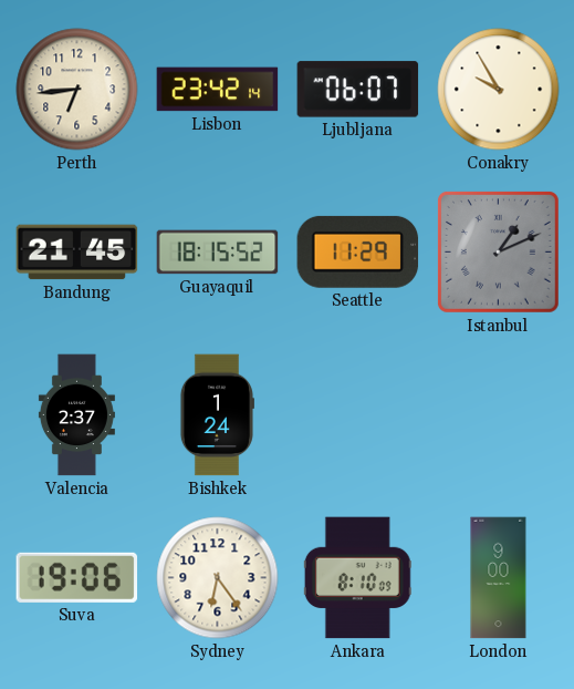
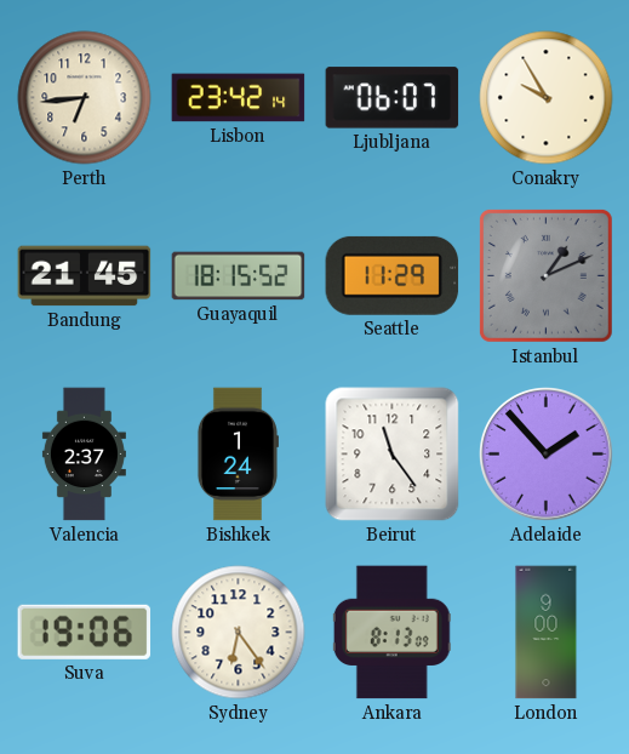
Beirut: none -> 11:24 (393, 455)
Adelaide: none -> 1:53 (547, 455)
Ankara: 8:10 -> 8:13 (391, 633)
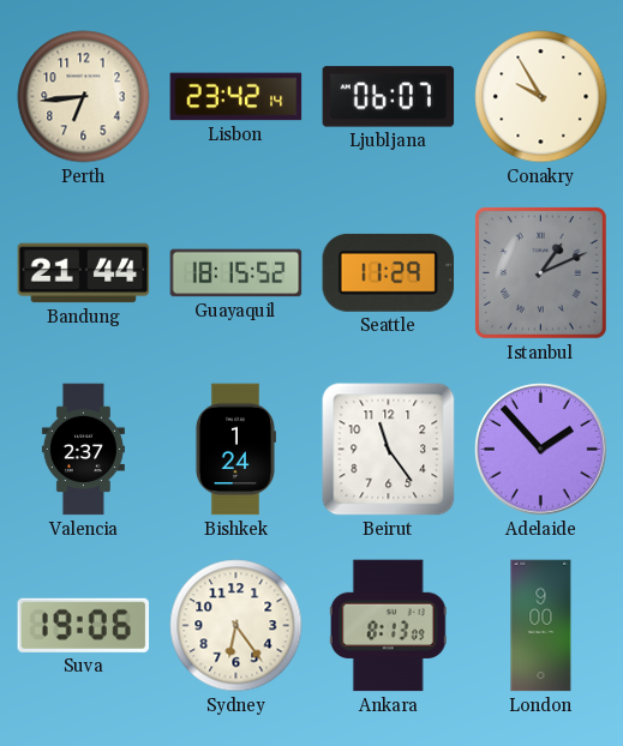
Bandung: 21:45 -> 21:44 (84, 273)
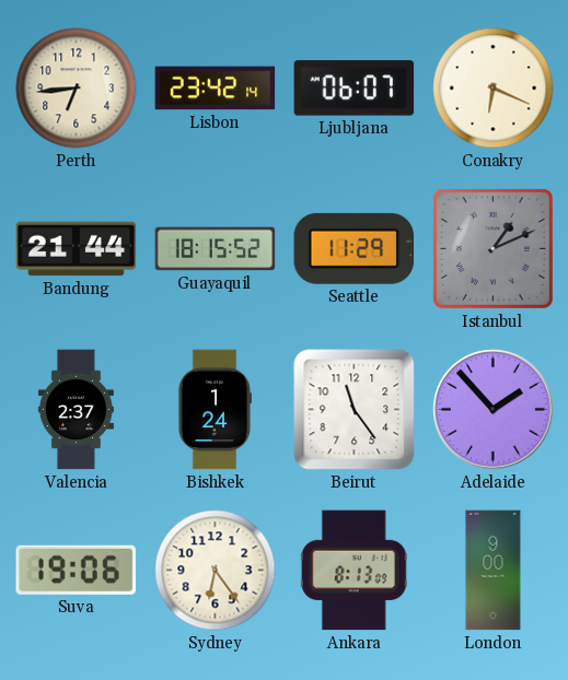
Conakry: 9:55 -> 6:19 (494, 89)
